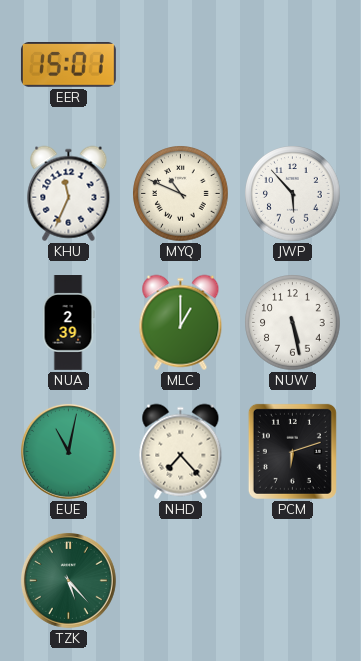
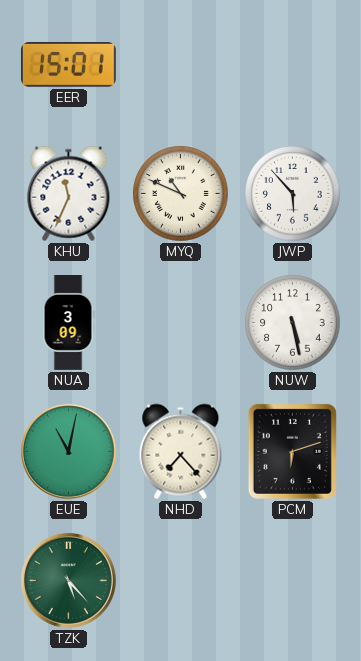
NUA: 2:39 -> 3:09 (68, 323)
MLC: 1:00 -> none (181, 323)
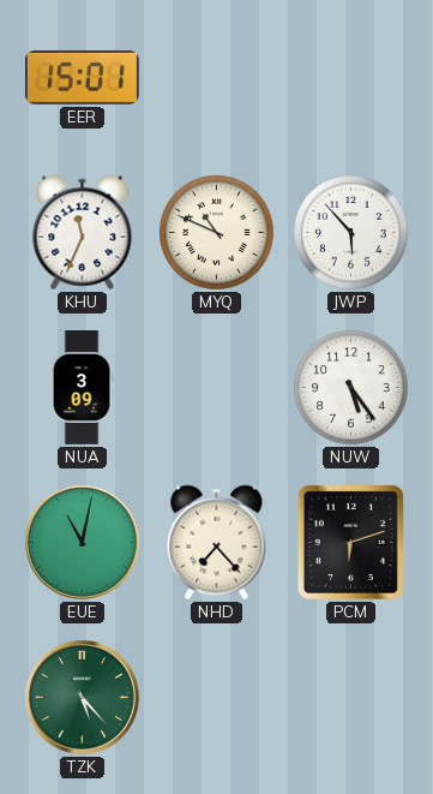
NUW: 5:28 -> 5:24 (351, 388)
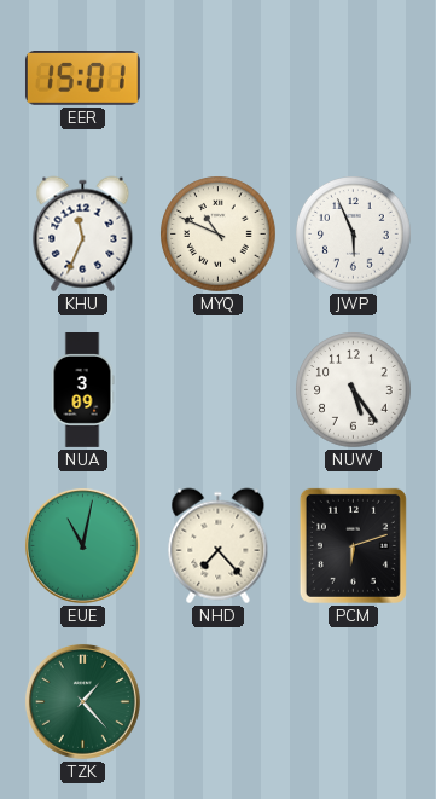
JWP: 5:53 -> 5:56 (354, 235)
TZK: 5:23 -> 1:23 (82, 701)
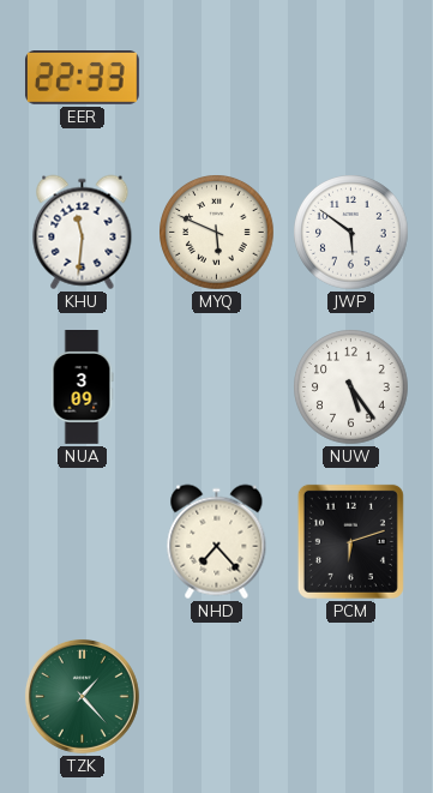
EER: 15:01 -> 22:33 (82, 78)
KHU: 11:34 -> 11:31 (83, 233)
MYQ: 10:49 -> 5:49 (217, 233)
JWP: 5:56 -> 5:51 (351, 233)
EUE: 11:02 -> none (82, 545)
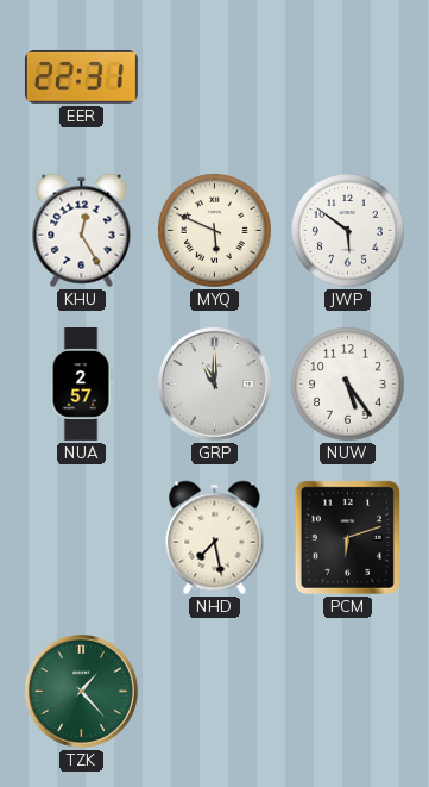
EER: 22:33 -> 22:31 (81, 77)
KHU: 11:31 -> 12:25 (82, 231)
NUA: 3:09 -> 2:57 (81, 385)
GRP: none -> 11:00 (214, 383)
NHD: 7:23 -> 7:28 (215, 538)
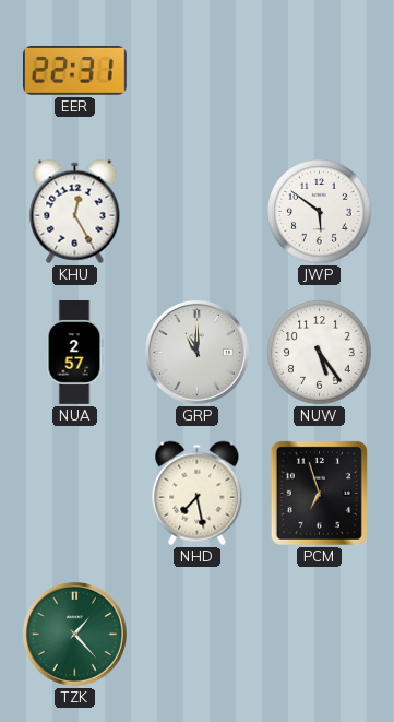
MYQ: 5:49 -> none (215, 231)
PCM: 6:12 -> 6:57 (319, 493)
